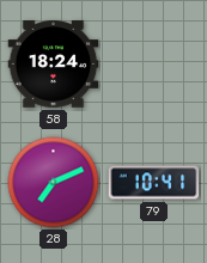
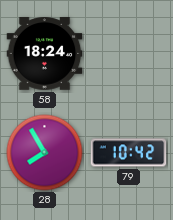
28: 7:11 -> 7:55 (45, 153)
79: 10:41 -> 10:42 (129, 153)
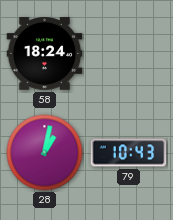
28: 7:55 -> 1:02 (45, 153)
79: 10:42 -> 10:43 (129, 153)
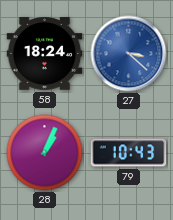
27: none -> 3:22 (129, 54)
28: 1:02 -> 1:04 (45, 153)
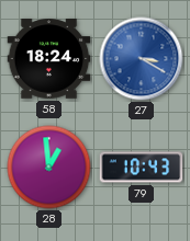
27: 3:22 -> 3:20 (142, 59)
28: 1:04 -> 12:59 (49, 168)
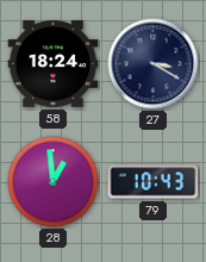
27 dial: blue -> navy (154, 64)
